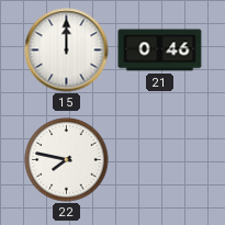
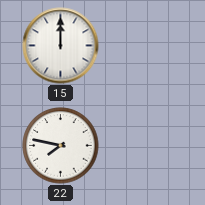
21: 0:46 -> none (160, 50)
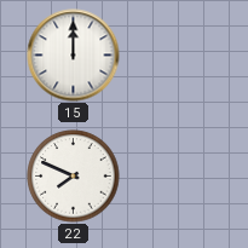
22: 7:47 -> 7:49 (74, 177)
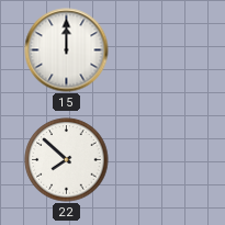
22: 7:49 -> 7:52 (67, 160)
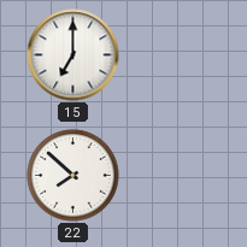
15: 12:00 -> 7:00 (73, 55)
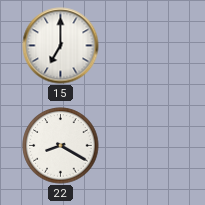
22: 7:52 -> 8:20 (61, 146)
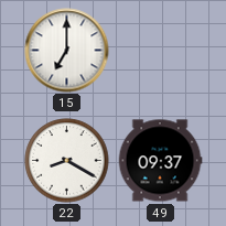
49: none -> 09:37 (160, 161)
